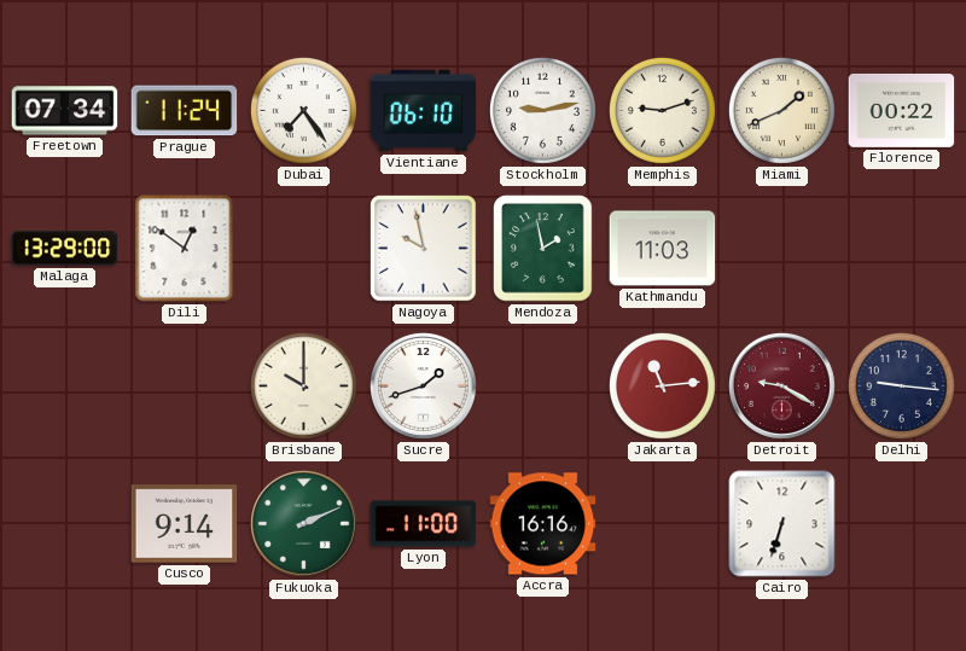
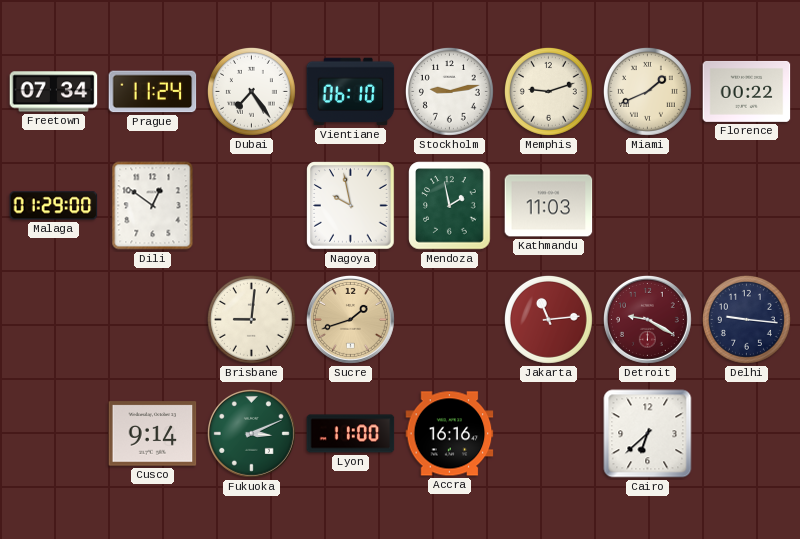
Malaga: 13:29 -> 01:29 (54, 206)
Brisbane: 10:00 -> 9:01 (251, 319)
Sucre dial: white -> champagne (350, 319)
Fukuoka: 2:11 -> 3:11 (251, 433)
Cairo: 6:33 -> 6:38 (648, 434)
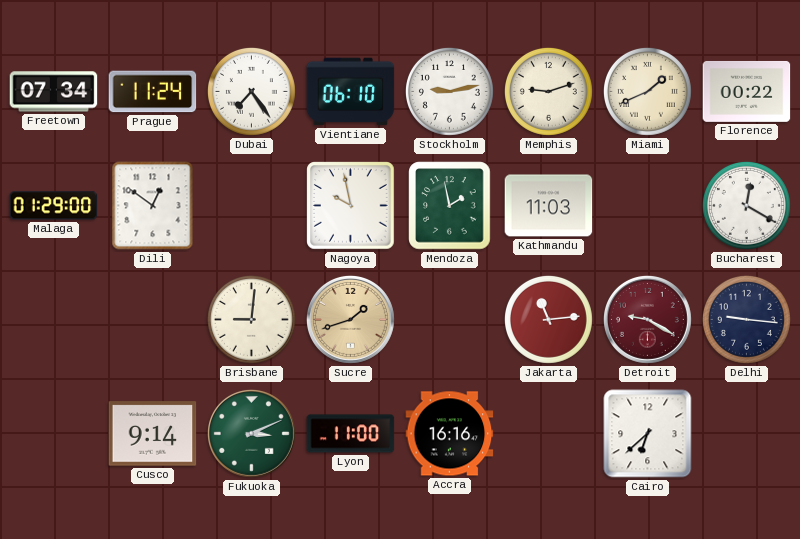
Bucharest: none -> 12:20 (746, 205)
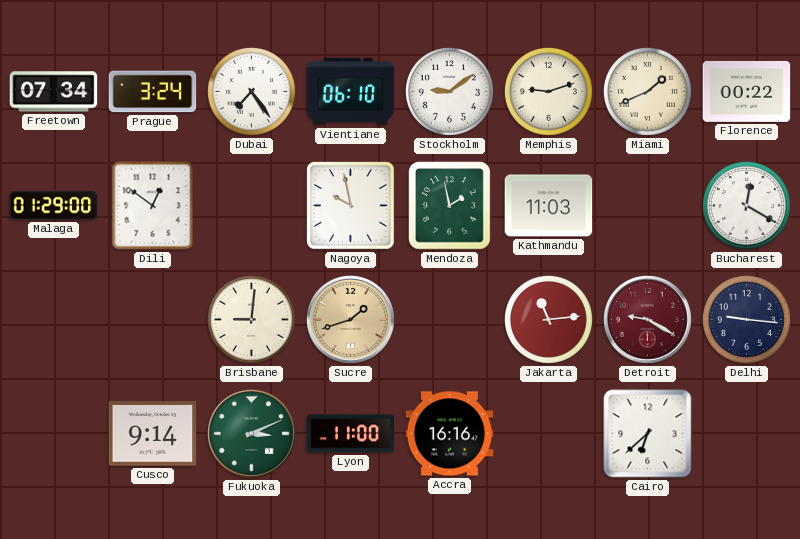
Prague: 11:24 -> 3:24 (153, 92)
Stockholm: 9:13 -> 9:09 (449, 91)
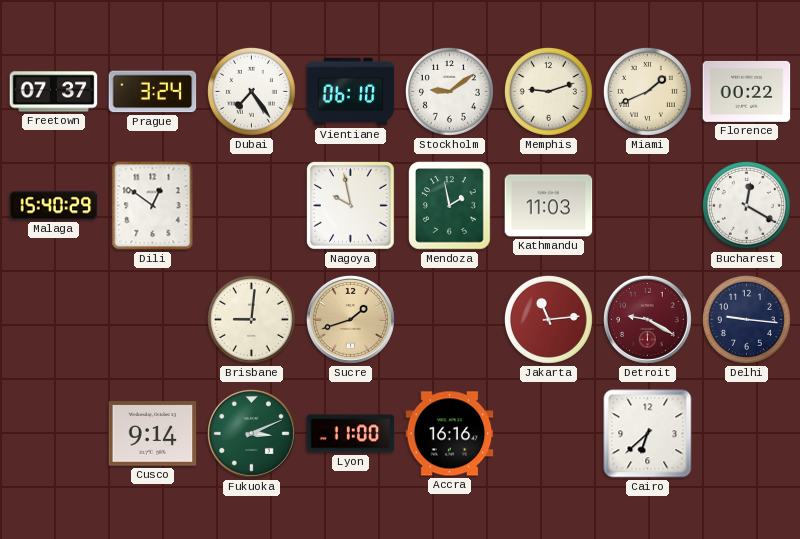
Freetown: 07:34 -> 07:37 (54, 92)
Malaga: 01:29 -> 15:40 (54, 206)
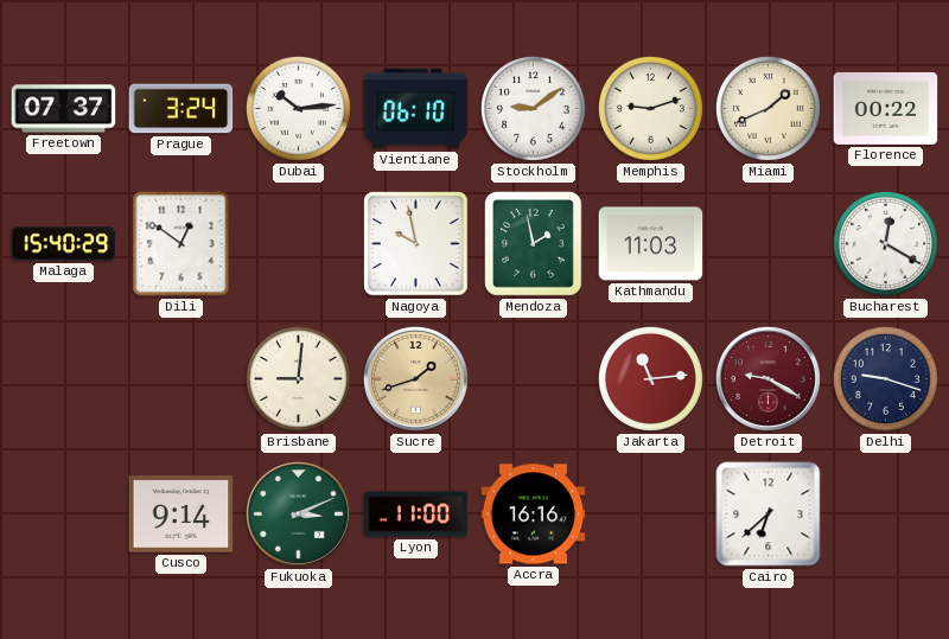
Dubai: 7:24 -> 10:14 (298, 108)
Delhi: 9:16 -> 9:18 (885, 378)
